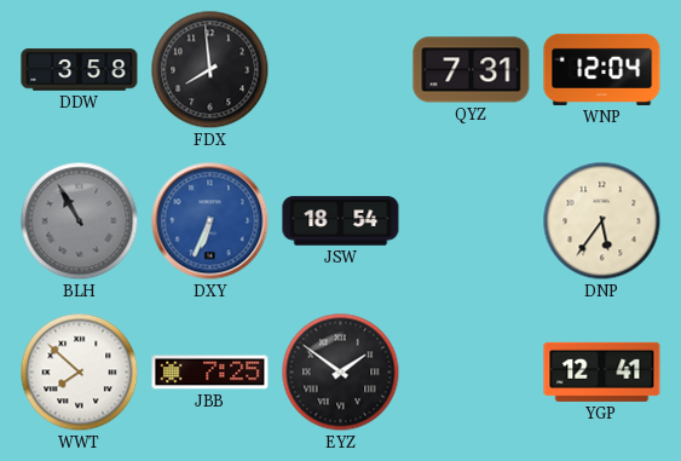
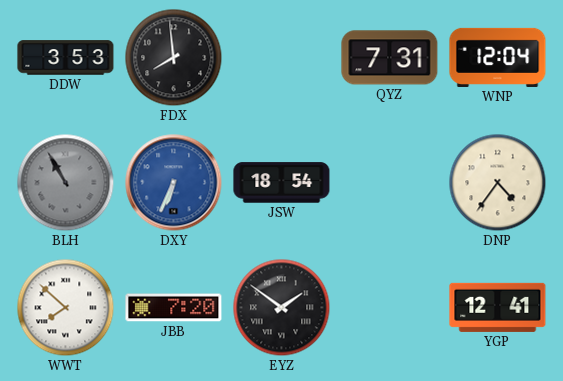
DDW: 3:58 -> 3:53 (66, 58)
DNP: 5:36 -> 4:36 (498, 183)
JBB: 7:25 -> 7:20 (174, 308)
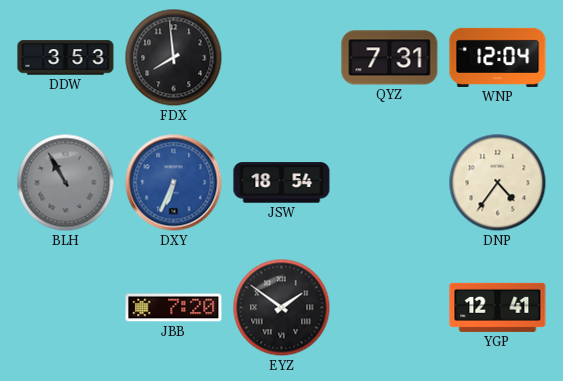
WWT: 7:52 -> none (66, 308)
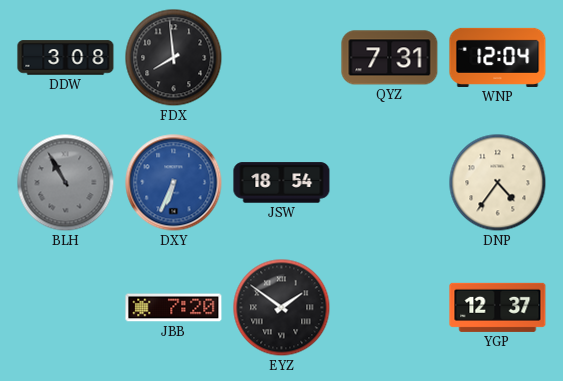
DDW: 3:53 -> 3:08 (66, 58)
YGP: 12:41 -> 12:37 (498, 307)
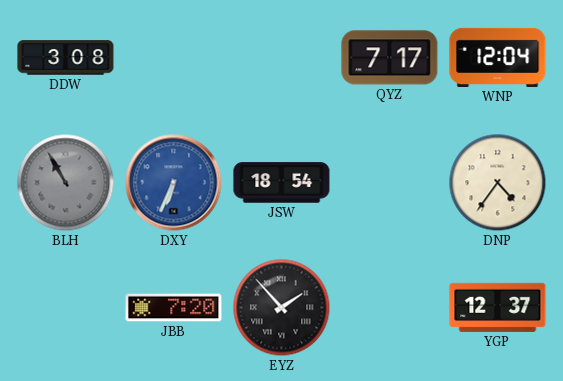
FDX: 7:59 -> none (174, 58)
QYZ: 7:31 -> 7:17 (390, 58)
EYZ: 1:51 -> 1:53 (282, 308)
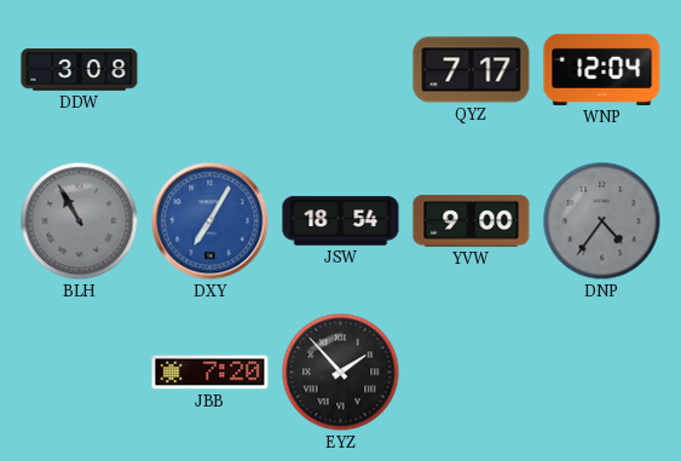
DXY: 6:34 -> 7:05 (210, 221)
YVW: none -> 9:00 (472, 221)
DNP dial: cream -> grey (602, 221)
YGP: 12:37 -> none (498, 307)
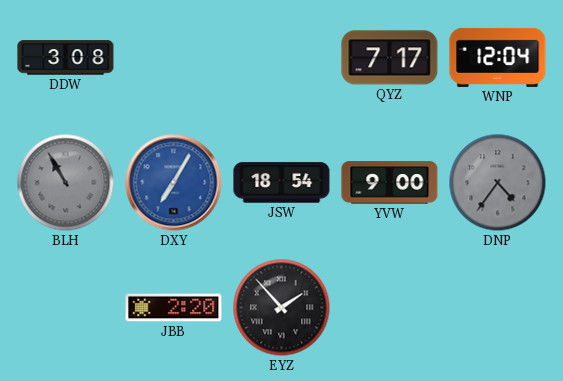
JBB: 7:20 -> 2:20 (174, 308)
